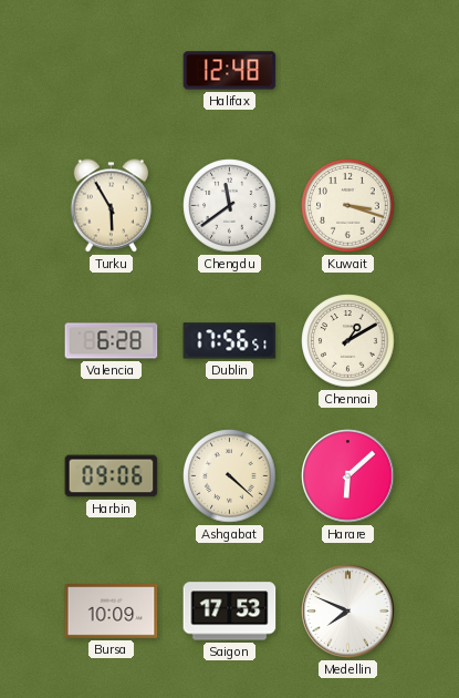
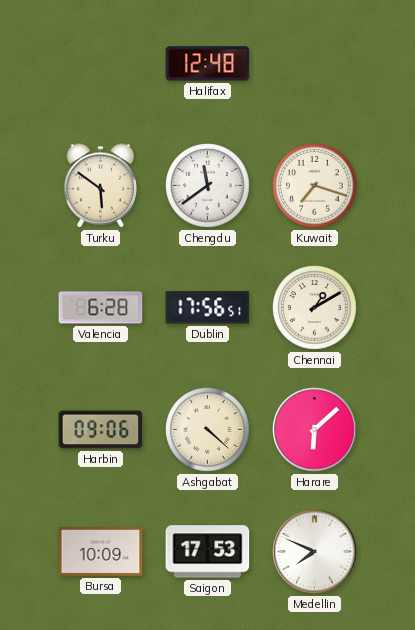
Turku: 5:55 -> 5:51 (101, 186)
Kuwait: 3:18 -> 7:18 (315, 186)
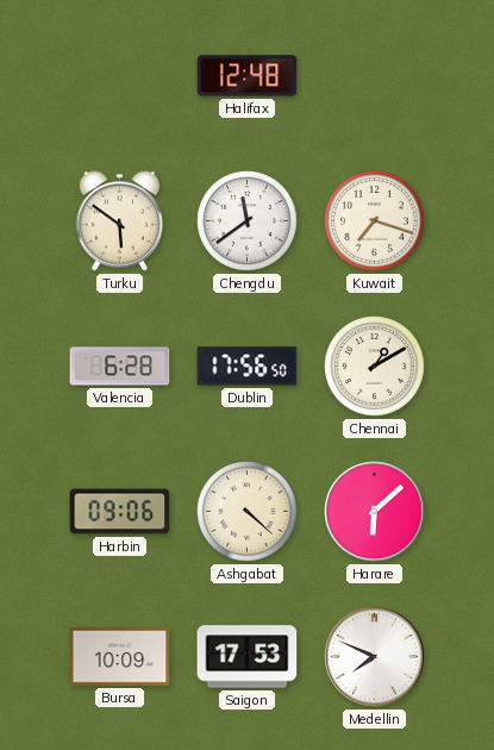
Dublin: 17:56:51 -> 17:56:50 (248, 367)
